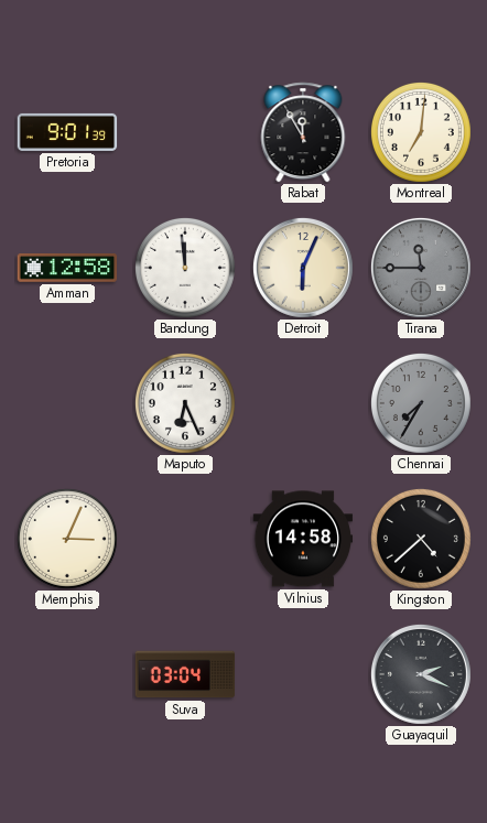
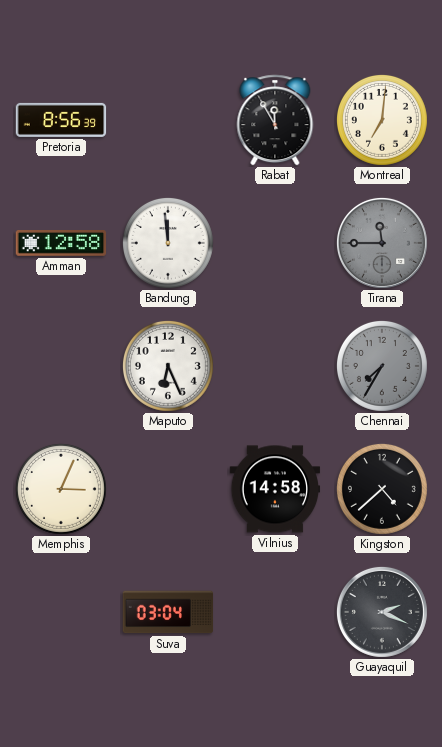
Pretoria: 9:01 -> 8:56 (61, 120)
Detroit: 6:04 -> none (303, 268)
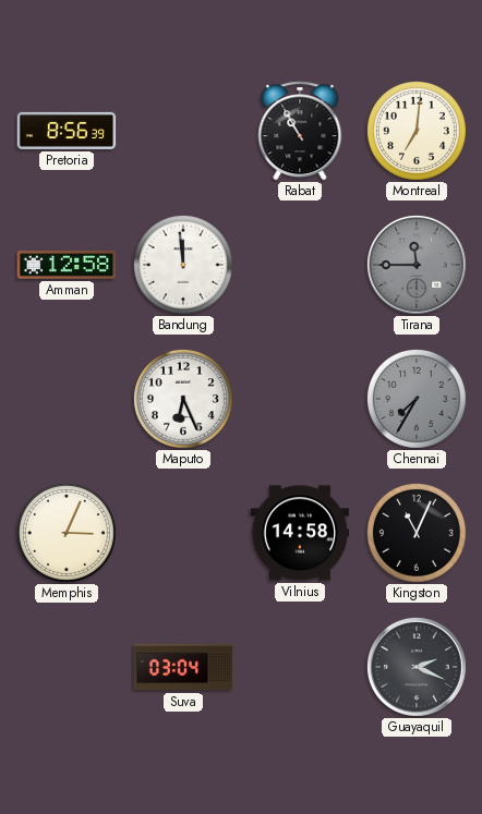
Rabat: 11:55 -> 10:55 (300, 131)
Kingston: 4:38 -> 11:04 (417, 533)
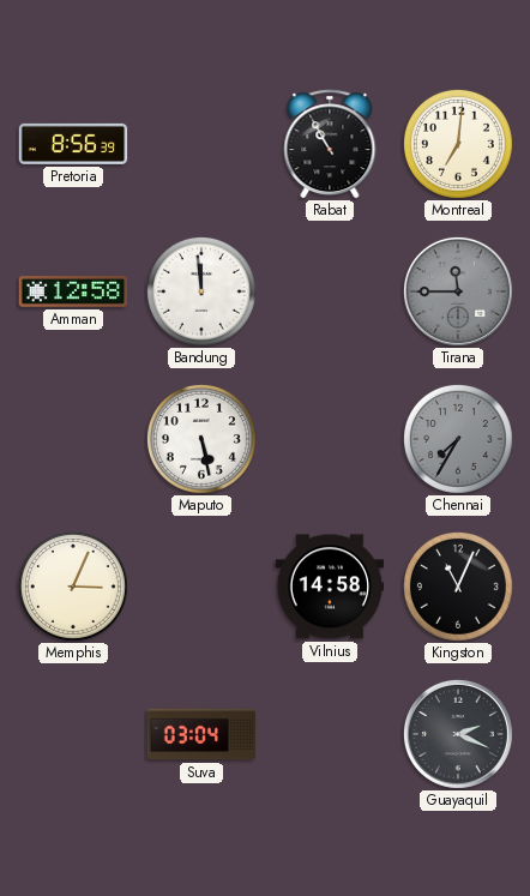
Maputo: 6:26 -> 5:28 (201, 439)
